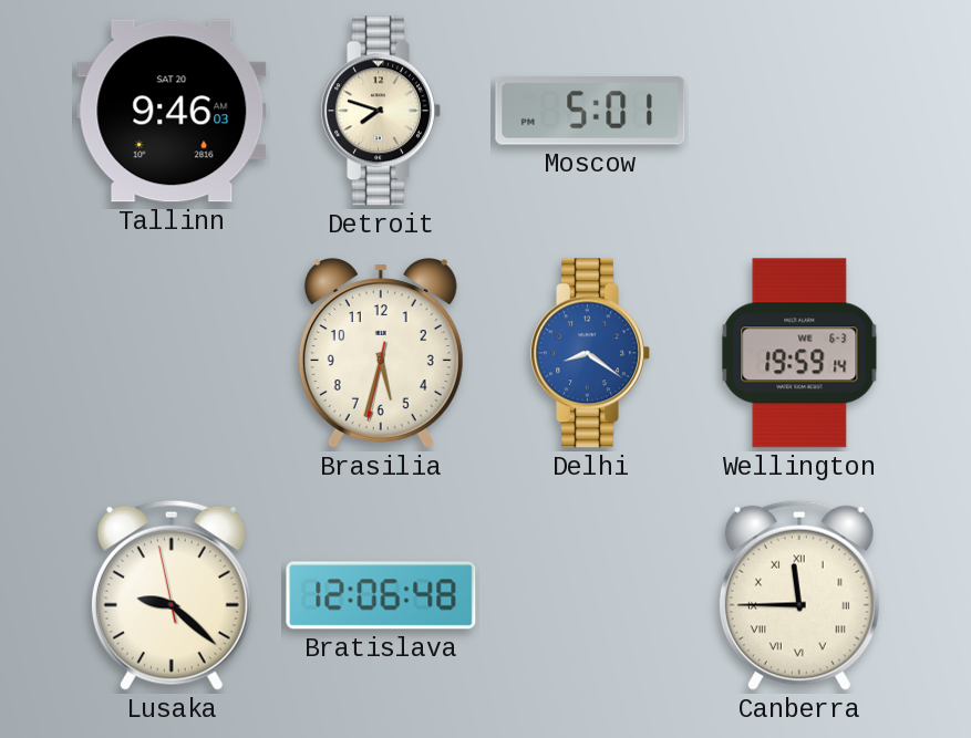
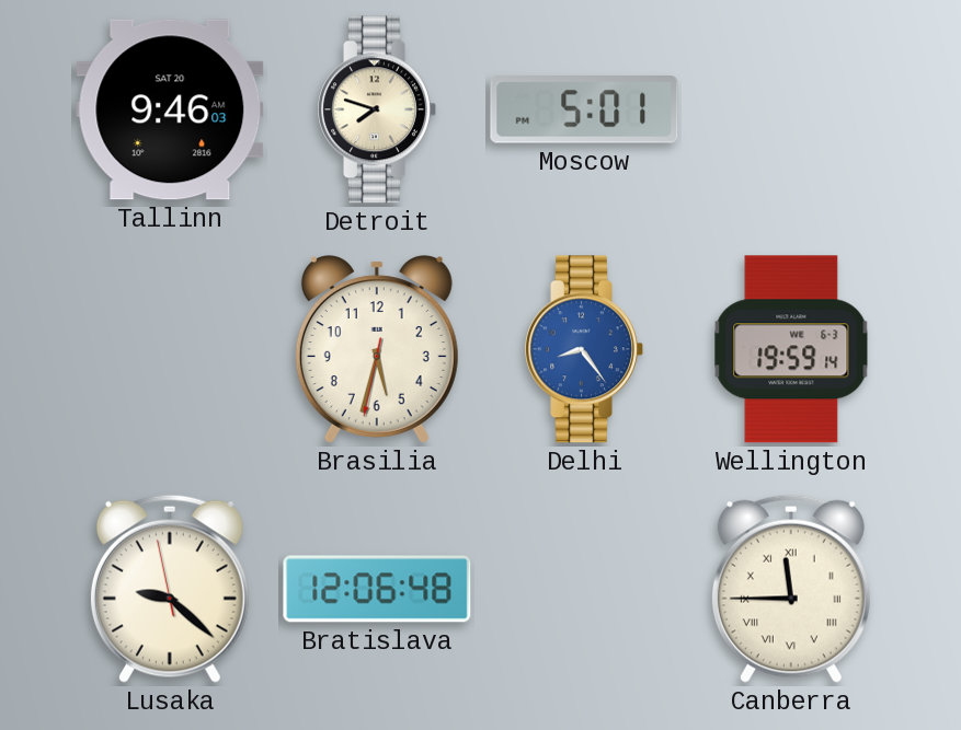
Delhi: 8:21 -> 8:24 (584, 349)
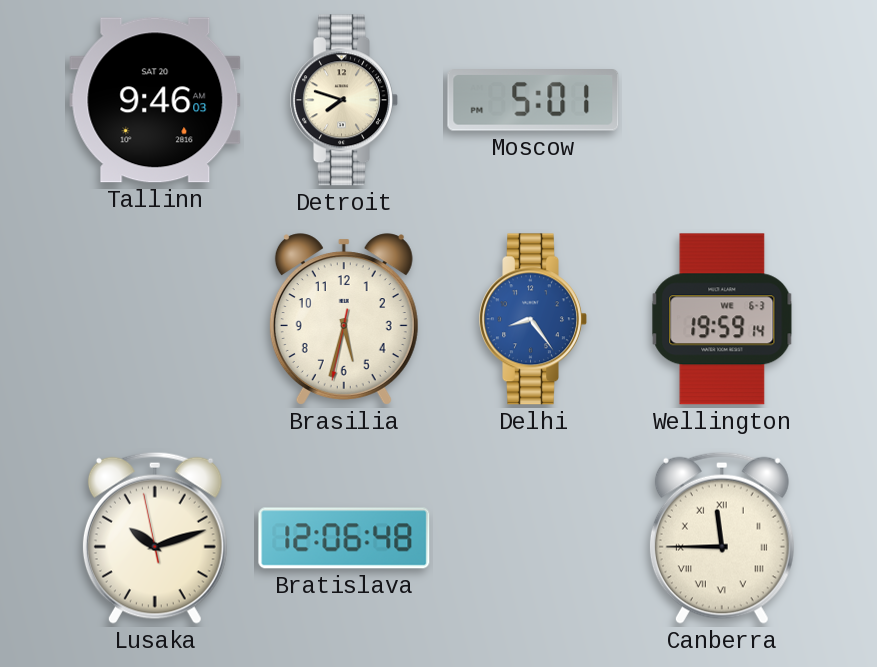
Lusaka: 9:21 -> 10:11 (155, 538)
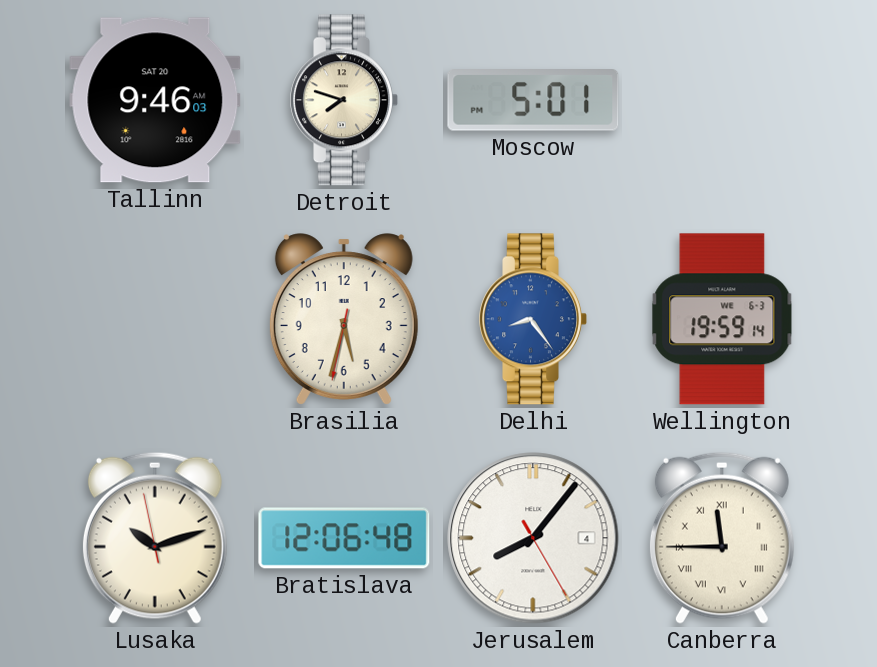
Jerusalem: none -> 8:06 (533, 538)
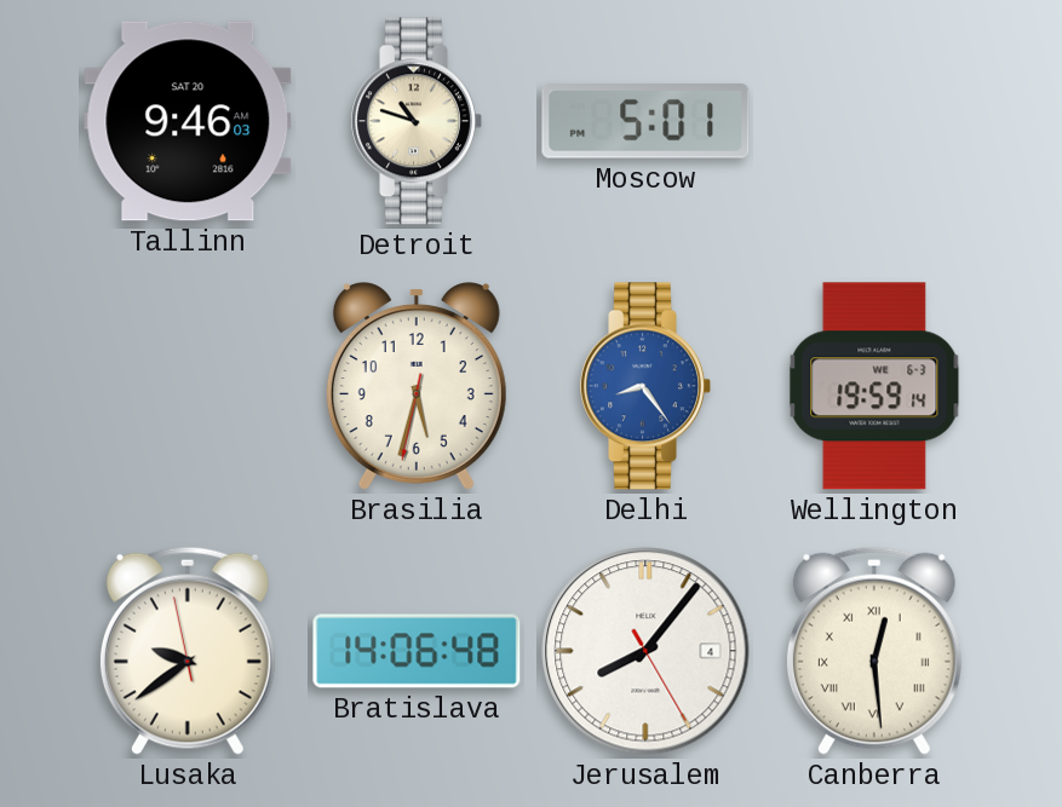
Detroit: 7:48 -> 10:48 (417, 121)
Lusaka: 10:11 -> 9:38 (188, 651)
Bratislava: 12:06 -> 14:06 (417, 651)
Canberra: 11:45 -> 12:29 (874, 651)
